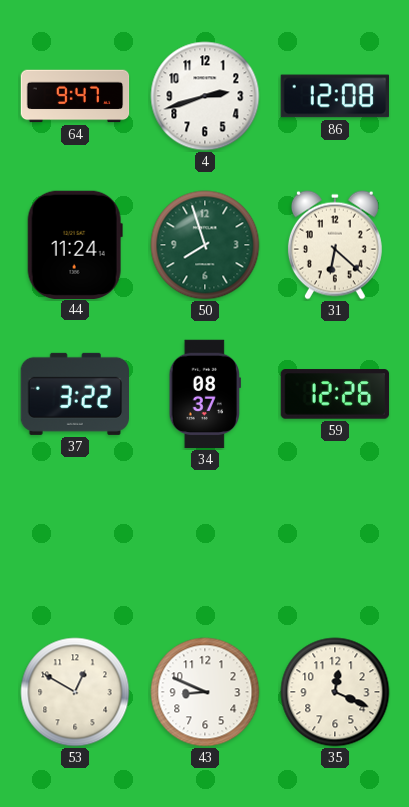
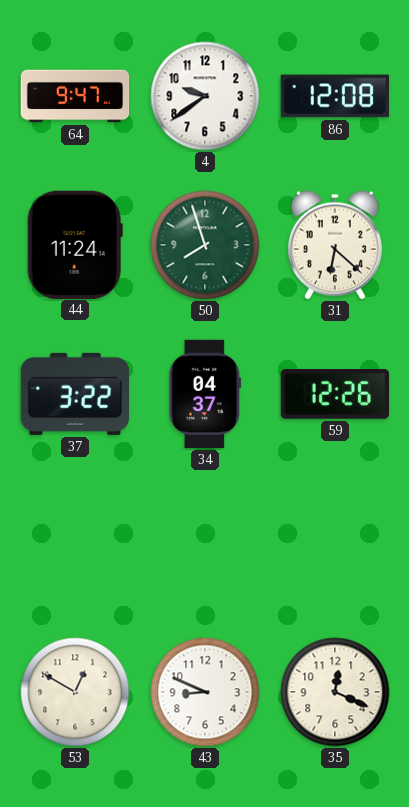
4: 2:42 -> 9:39 (205, 96)
34: 08:37 -> 04:37 (204, 394)
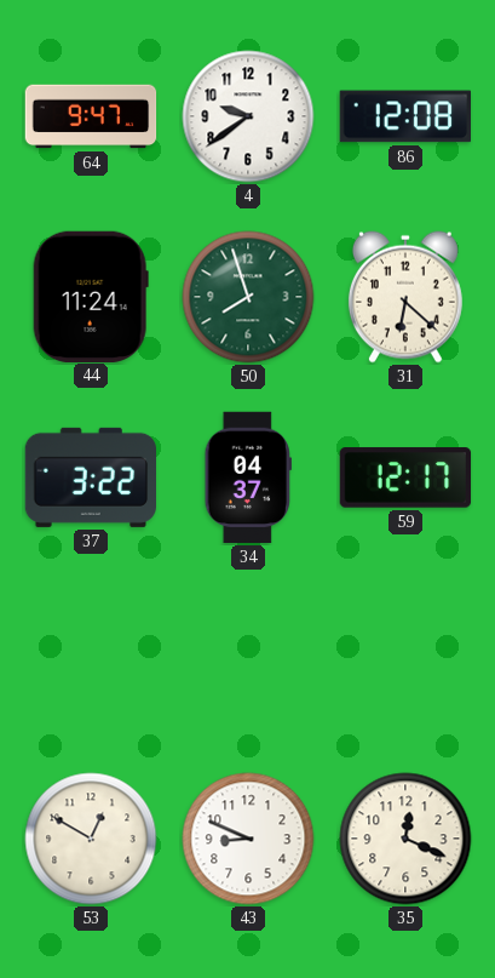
59: 12:26 -> 12:17 (405, 477)
